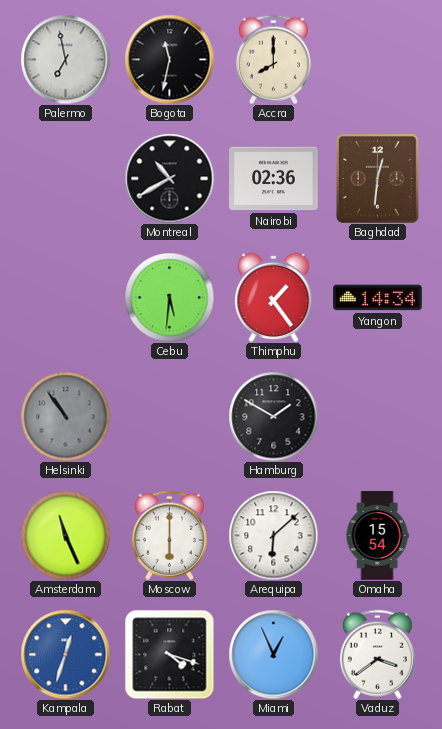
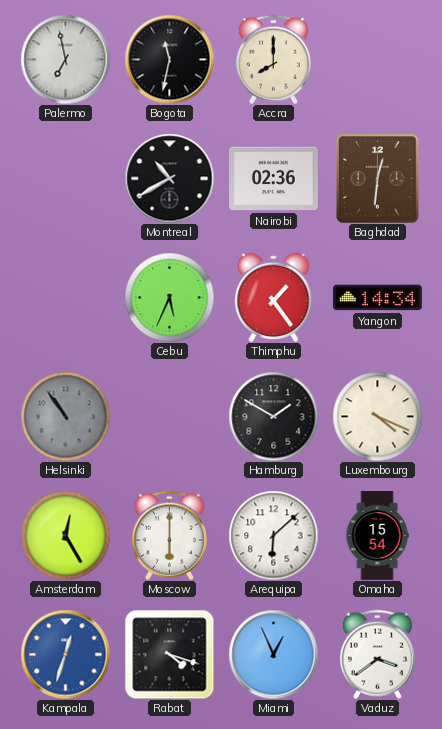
Cebu: 5:31 -> 5:34 (169, 297)
Luxembourg: none -> 4:19 (377, 416)
Amsterdam: 11:26 -> 12:25 (65, 535)
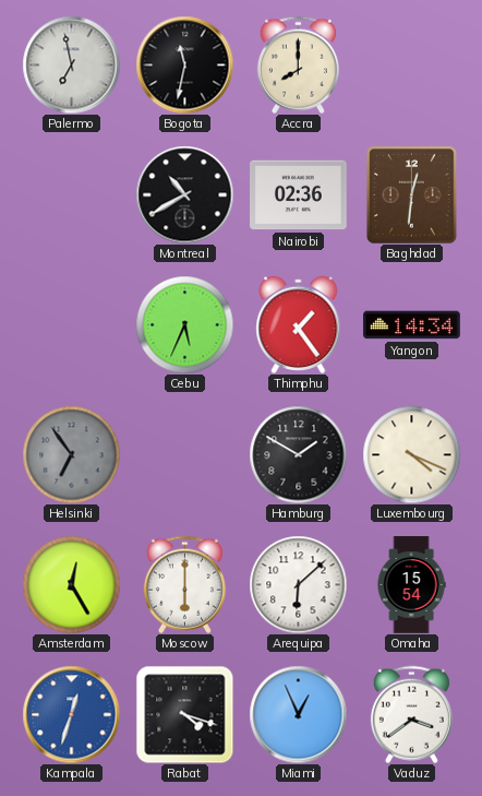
Helsinki: 10:54 -> 6:54 (71, 454)
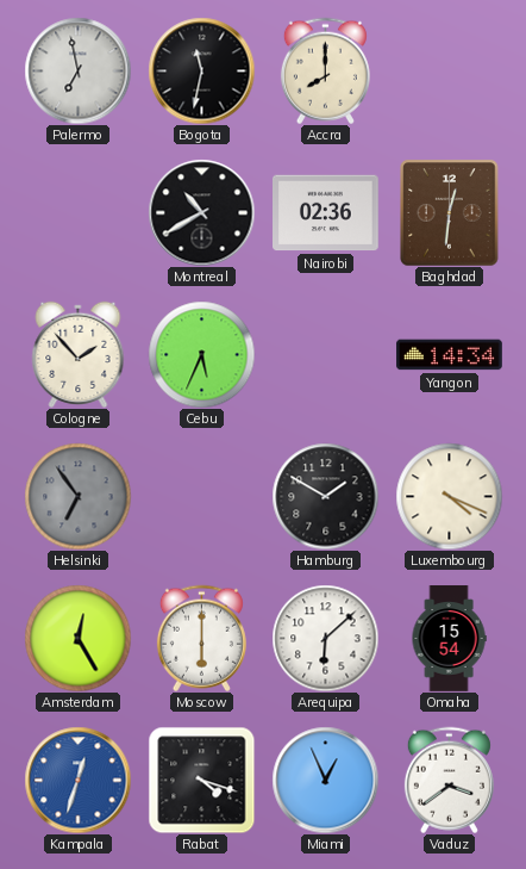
Cologne: none -> 1:53 (79, 354)
Thimphu: 1:24 -> none (299, 324)
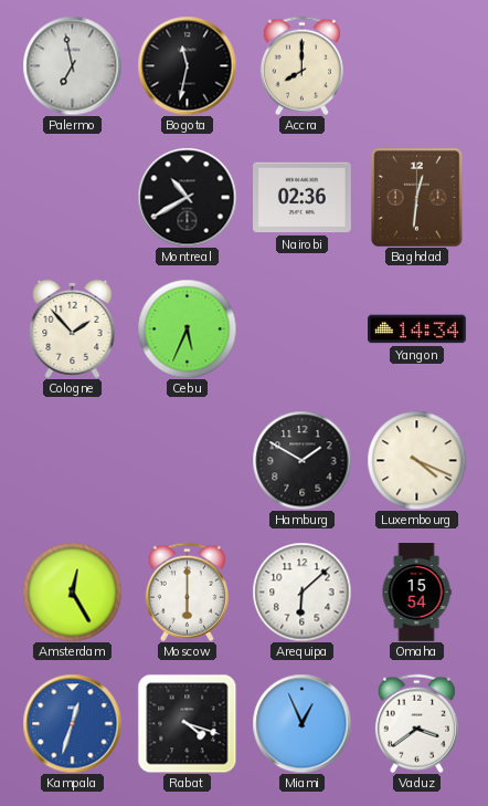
Helsinki: 6:54 -> none (77, 496)
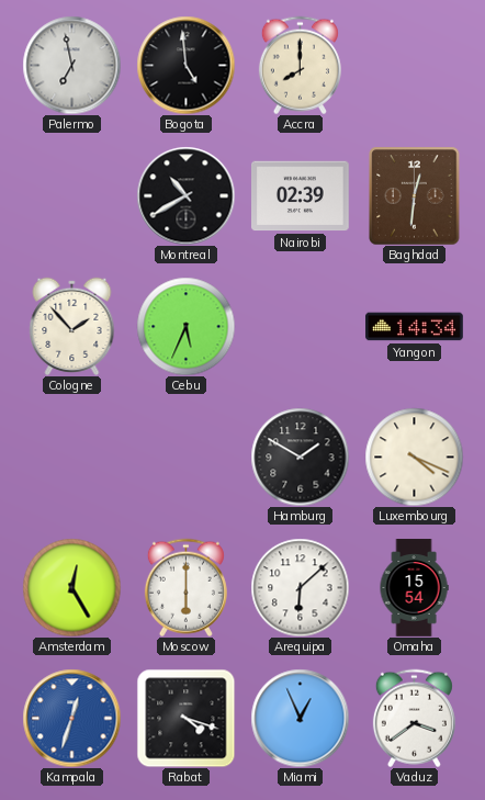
Bogota: 11:32 -> 4:59 (185, 65)
Nairobi: 02:36 -> 02:39 (301, 196)
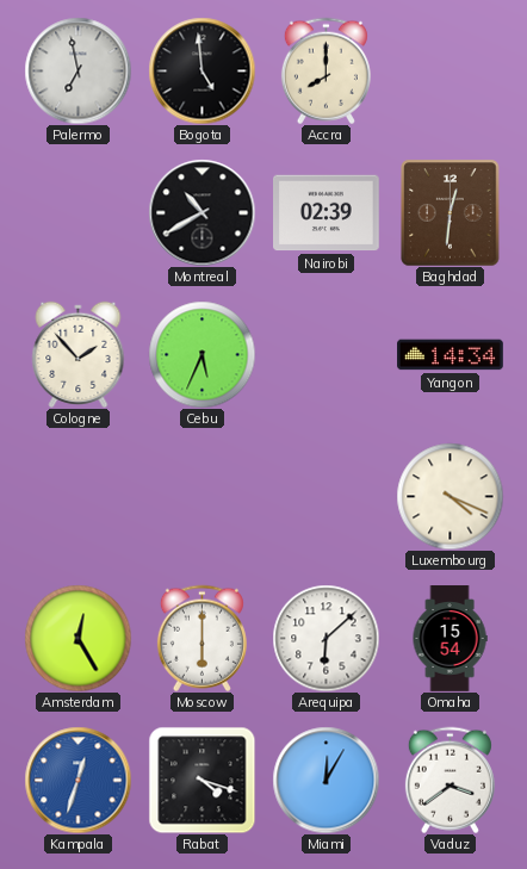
Hamburg: 1:50 -> none (300, 457)
Miami: 12:56 -> 12:05 (325, 780)
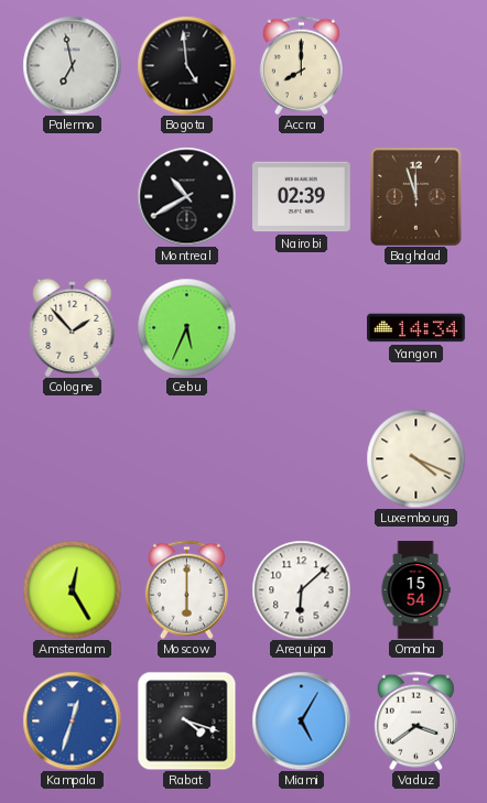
Baghdad: 12:31 -> 11:57 (416, 196)
Miami: 12:05 -> 5:05 (301, 720)
